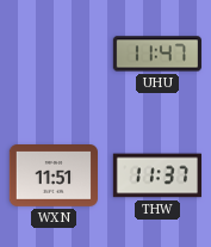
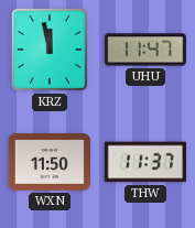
KRZ: none -> 11:58 (50, 50)
WXN: 11:51 -> 11:50 (48, 163)
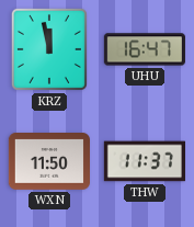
UHU: 11:47 -> 16:47 (145, 49)
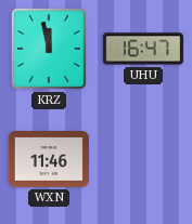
WXN: 11:50 -> 11:46 (48, 160)
THW: 11:37 -> none (144, 161)
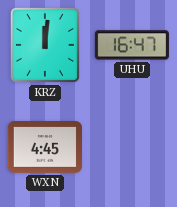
KRZ: 11:58 -> 12:01 (45, 45)
WXN: 11:46 -> 4:45 (44, 148)
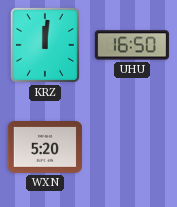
UHU: 16:47 -> 16:50 (132, 45)
WXN: 4:45 -> 5:20 (44, 148)
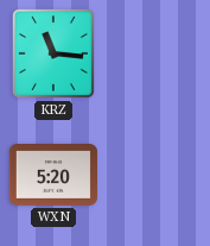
KRZ: 12:01 -> 11:16 (53, 53)
UHU: 16:50 -> none (132, 45)
